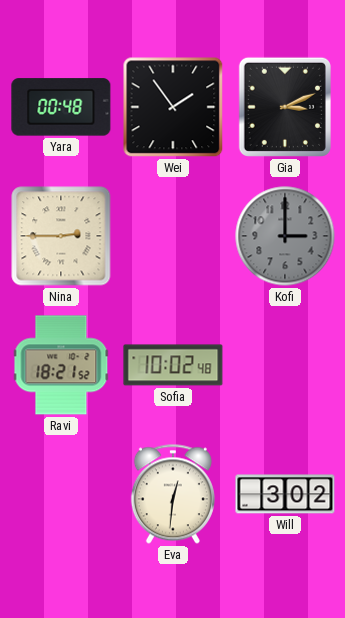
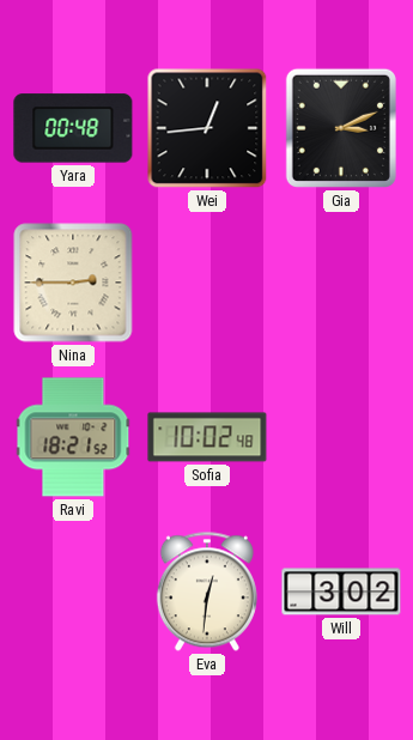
Wei: 1:54 -> 12:44 (207, 128)
Kofi: 3:00 -> none (285, 236)
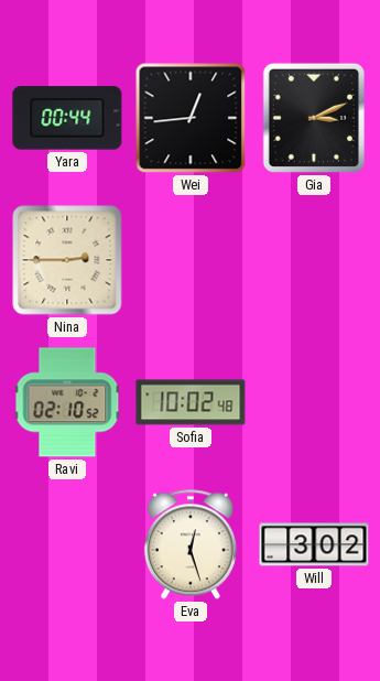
Yara: 00:48 -> 00:44 (67, 118)
Ravi: 18:21 -> 02:10 (67, 402)
Eva: 12:31 -> 12:27 (191, 544)
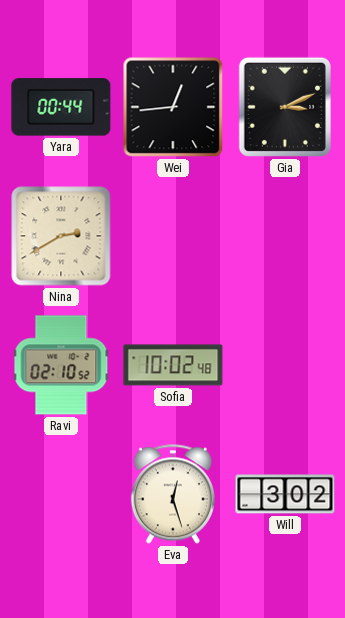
Nina: 2:45 -> 2:40 (61, 236)
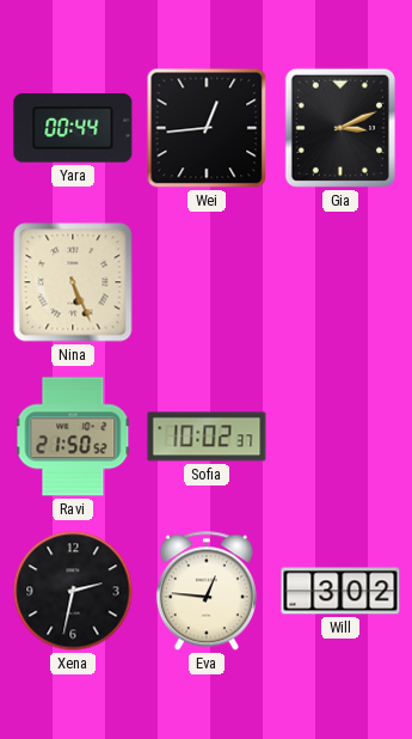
Nina: 2:40 -> 5:26 (73, 282)
Ravi: 02:10 -> 21:50 (73, 436)
Sofia: 10:02:48 -> 10:02:37 (207, 436)
Xena: none -> 2:32 (73, 591)
Eva: 12:27 -> 12:46 (207, 591)
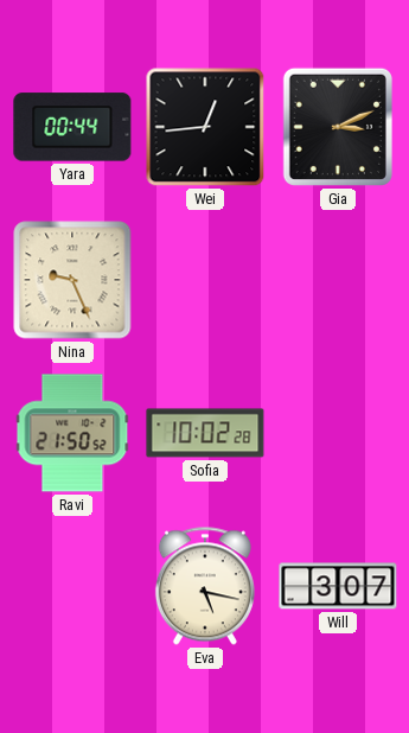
Nina: 5:26 -> 9:26 (72, 280)
Sofia: 10:02:37 -> 10:02:28 (205, 433)
Xena: 2:32 -> none (73, 591)
Eva: 12:46 -> 5:17 (205, 586)
Will: 3:02 -> 3:07 (338, 586)
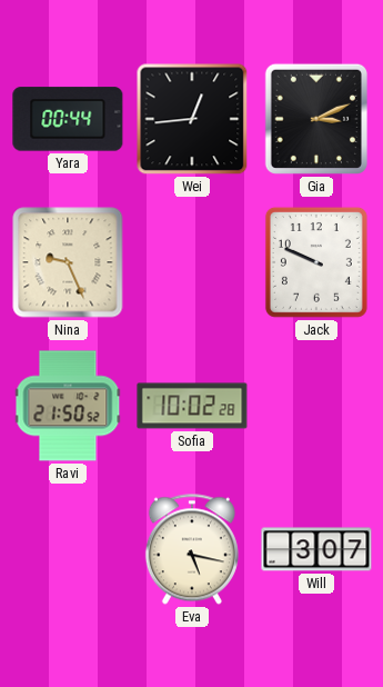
Jack: none -> 9:49 (316, 262)
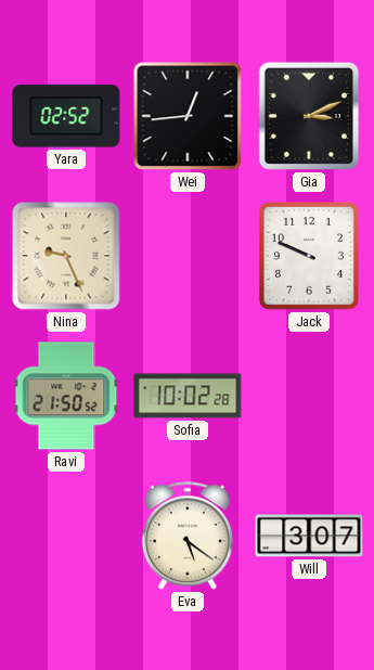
Yara: 00:44 -> 02:52 (66, 116)
Eva: 5:17 -> 5:21 (188, 536)
